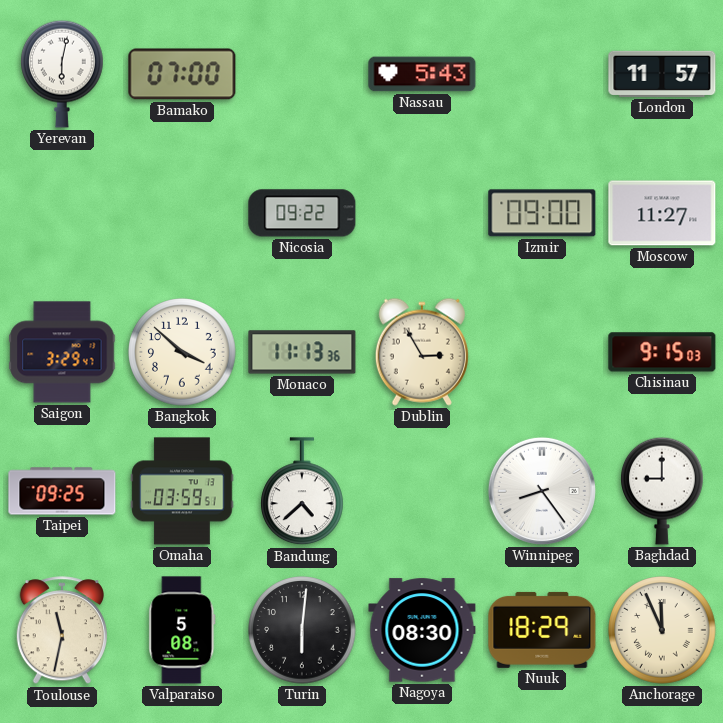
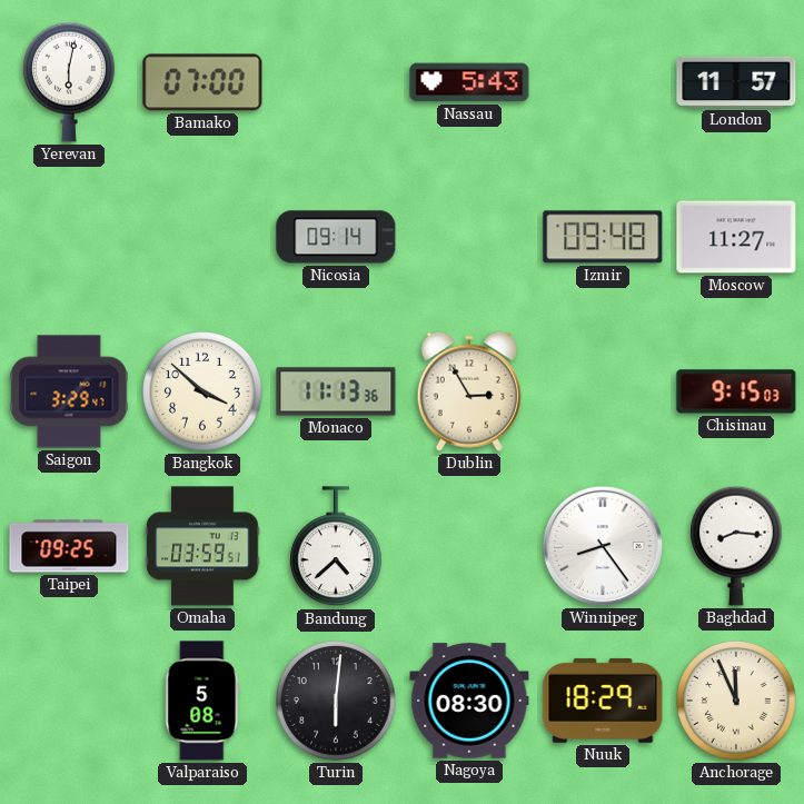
Nicosia: 09:22 -> 09:14 (336, 237)
Izmir: 09:00 -> 09:48 (603, 237)
Baghdad: 9:00 -> 8:16 (737, 546)
Toulouse: 11:32 -> none (62, 631)
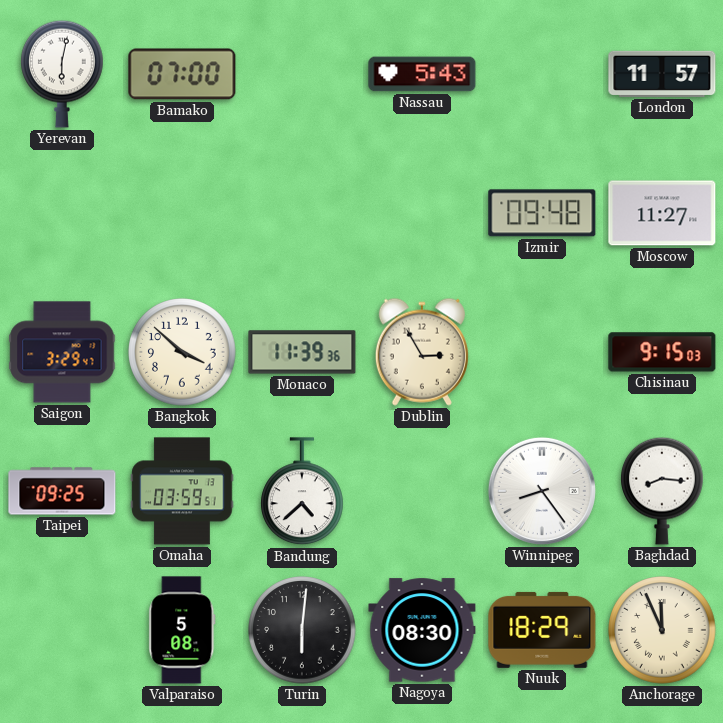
Nicosia: 09:14 -> none (336, 237)
Monaco: 11:13 -> 11:39 (302, 352)
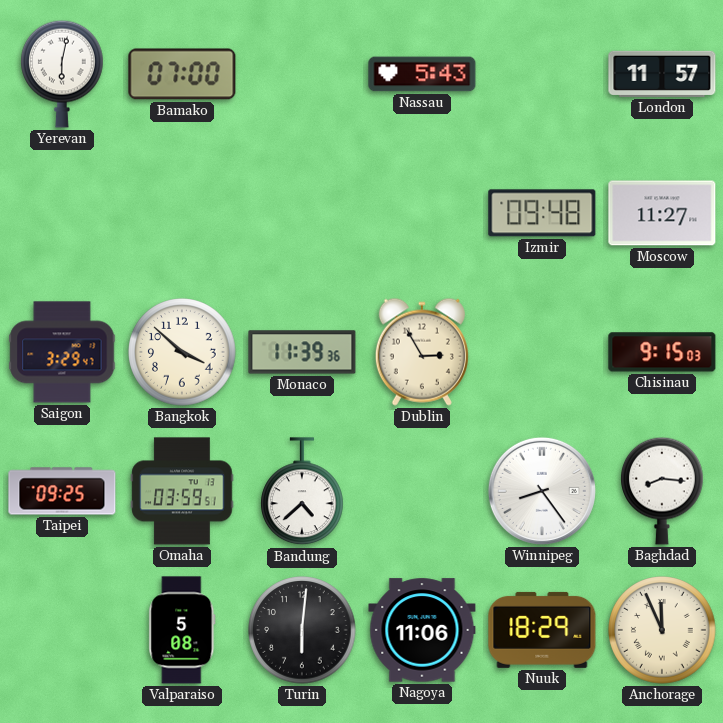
Nagoya: 08:30 -> 11:06 (422, 630)
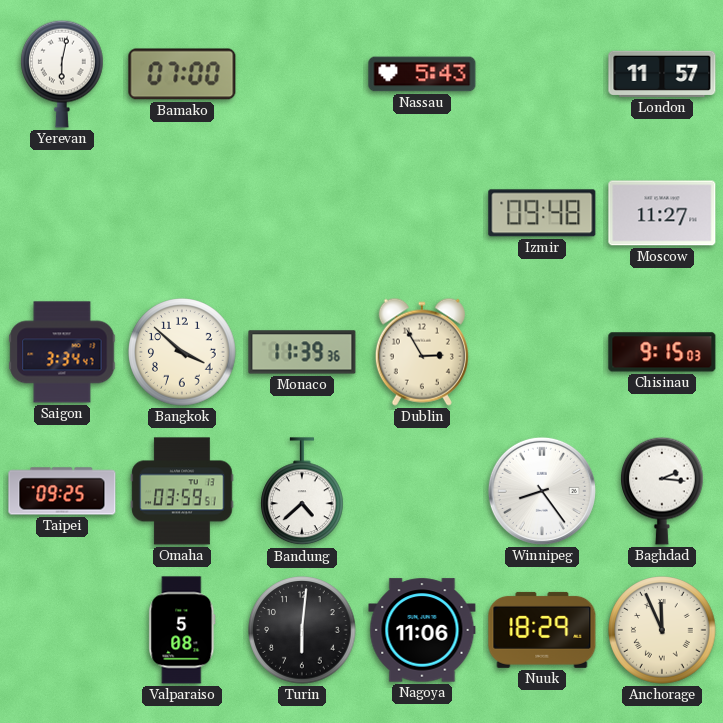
Saigon: 3:29 -> 3:34 (62, 352)
Baghdad: 8:16 -> 2:16 (663, 491)
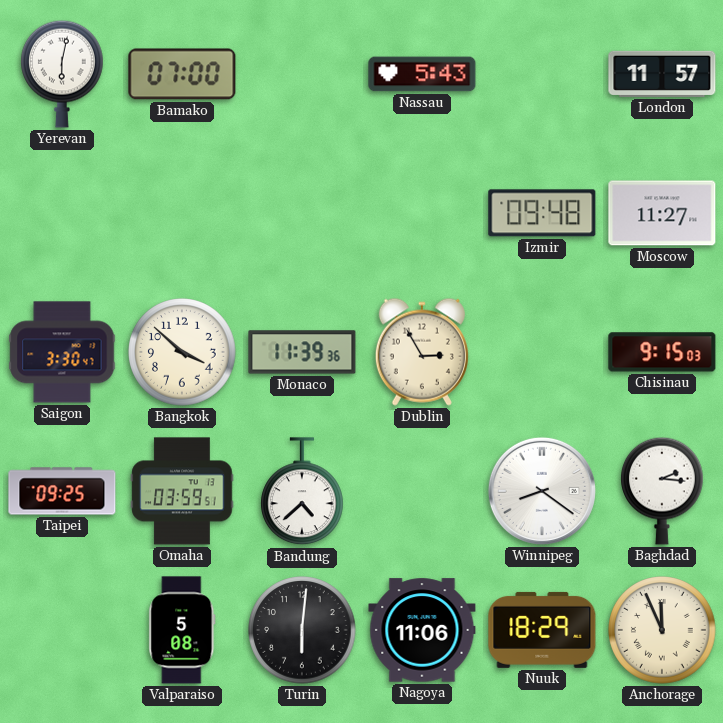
Saigon: 3:34 -> 3:30 (62, 352)
Winnipeg: 8:24 -> 8:21 (542, 491)
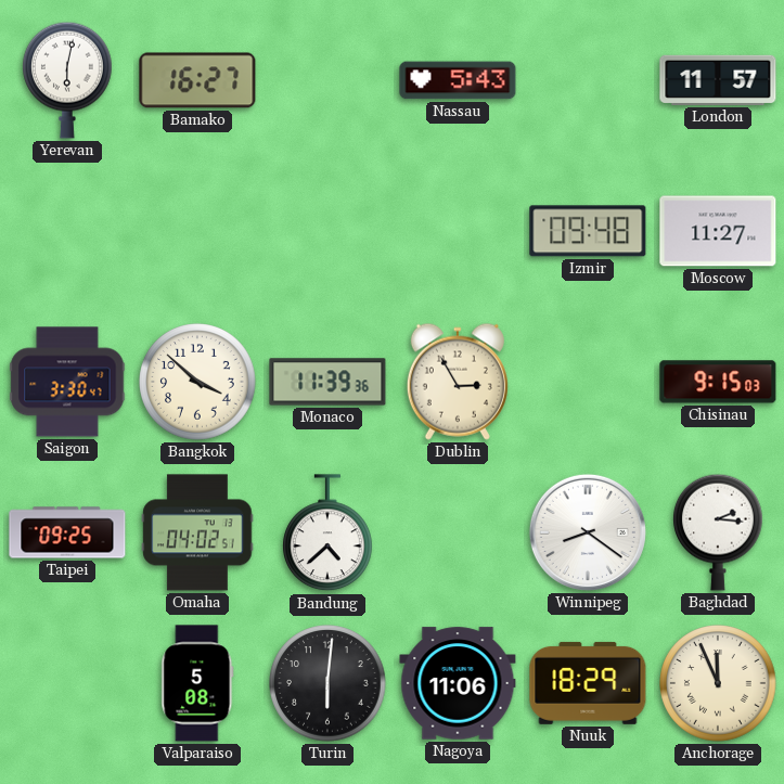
Bamako: 07:00 -> 16:27 (197, 80)
Omaha: 03:59 -> 04:02 (197, 532)
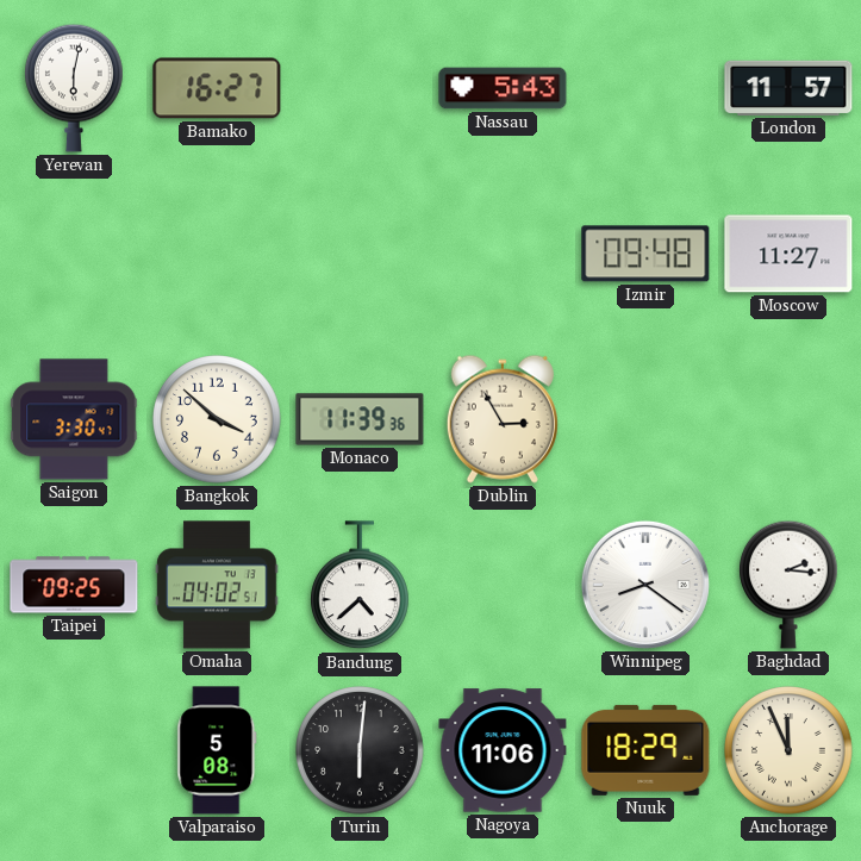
Chisinau: 9:15 -> none (718, 382)
